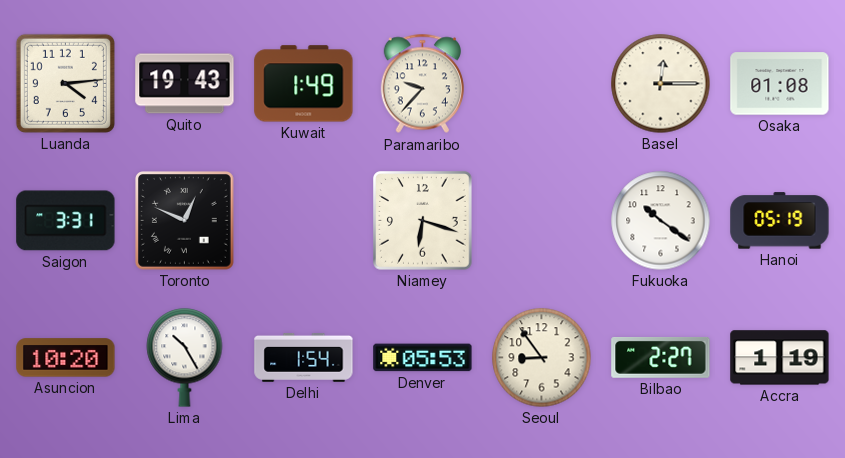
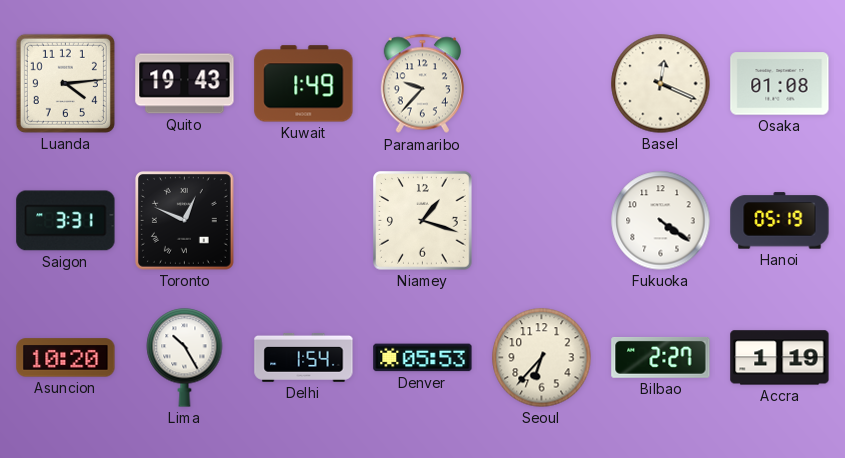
Basel: 12:15 -> 12:19 (661, 84)
Niamey: 6:18 -> 1:18 (423, 221)
Fukuoka: 10:21 -> 4:21 (661, 221)
Seoul: 8:54 -> 6:37 (542, 358)
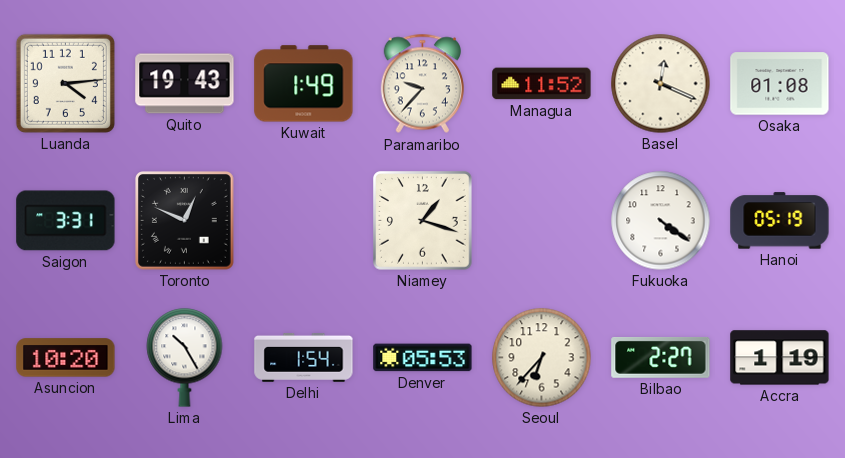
Managua: none -> 11:52 (542, 84)
